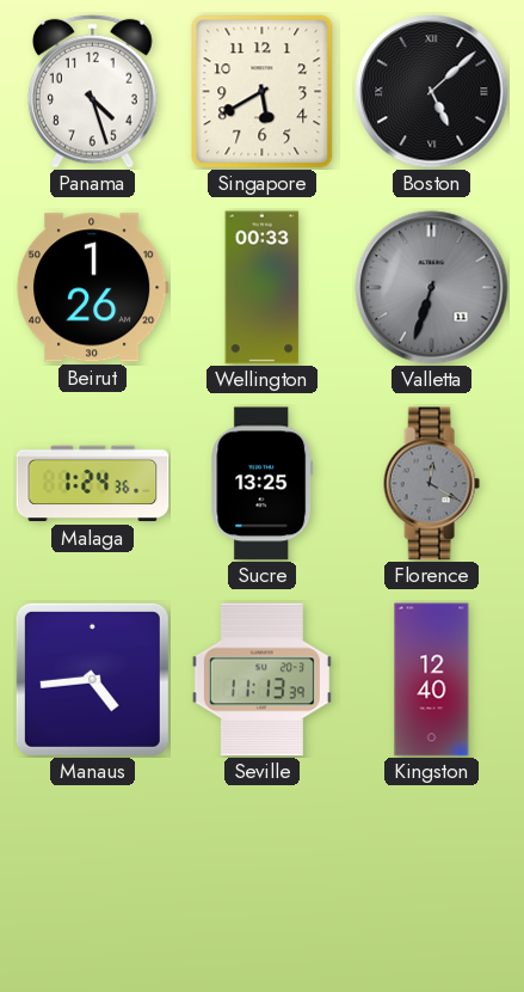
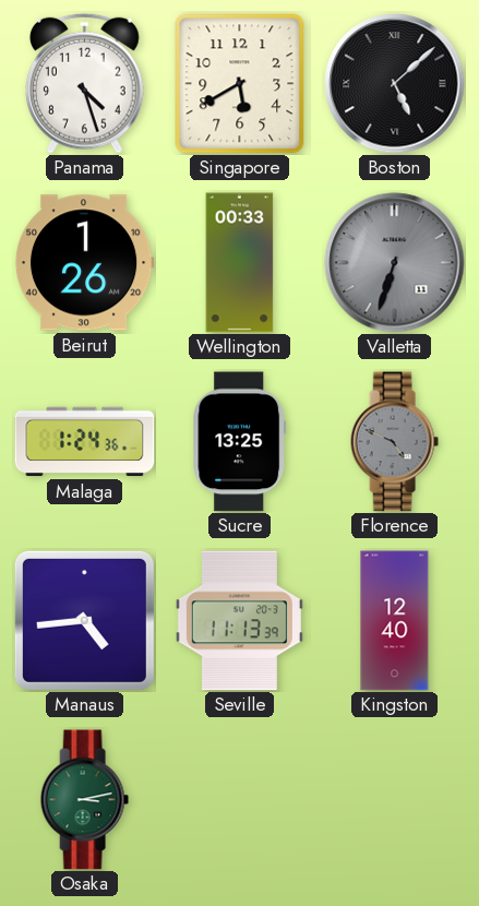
Florence: 12:20 -> 4:49 (394, 442)
Osaka: none -> 3:13 (84, 800)
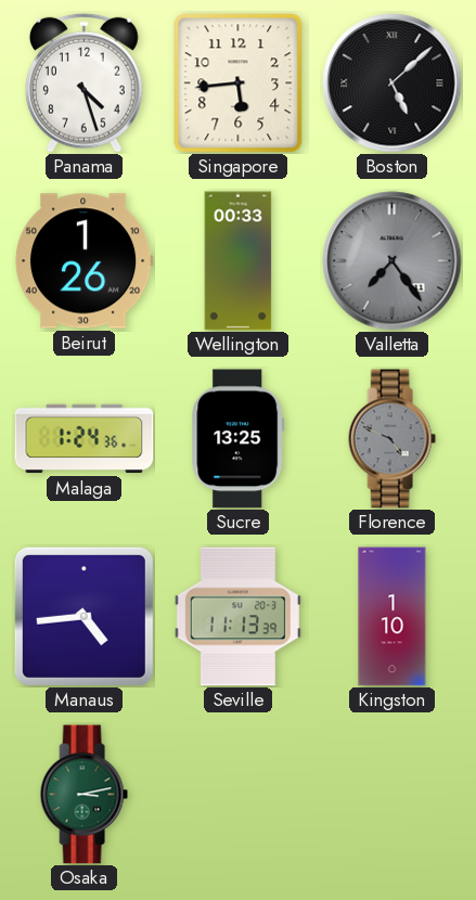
Singapore: 5:40 -> 5:44 (239, 83)
Valletta: 6:33 -> 7:24 (393, 261)
Kingston: 12:40 -> 1:10 (393, 617)
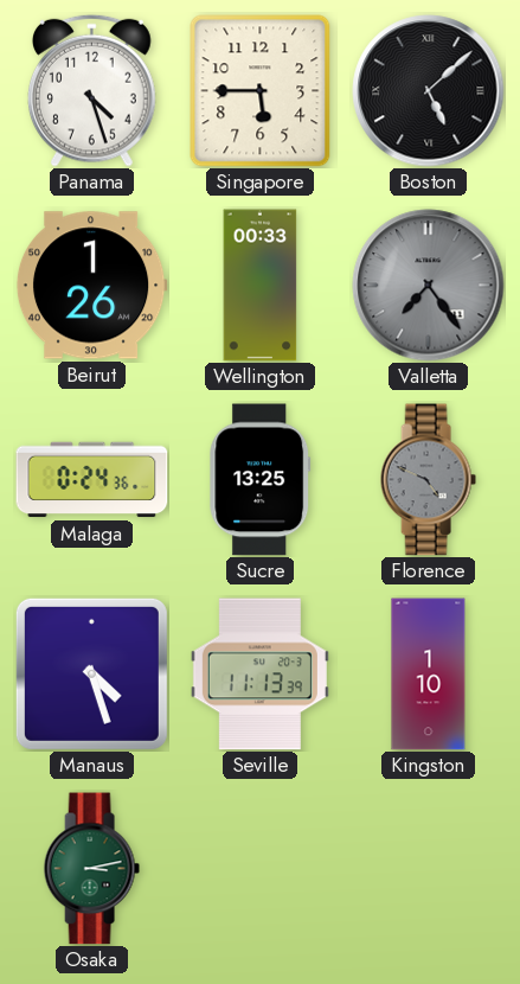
Singapore: 5:44 -> 5:45 (261, 91)
Malaga: 1:24 -> 0:24 (92, 480)
Manaus: 4:44 -> 4:27 (91, 673)
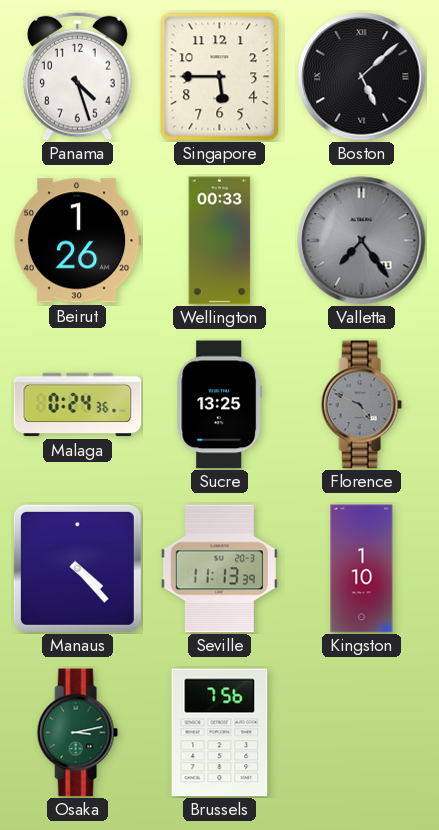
Manaus: 4:27 -> 4:23 (77, 568)
Brussels: none -> 7:56 (220, 733)
